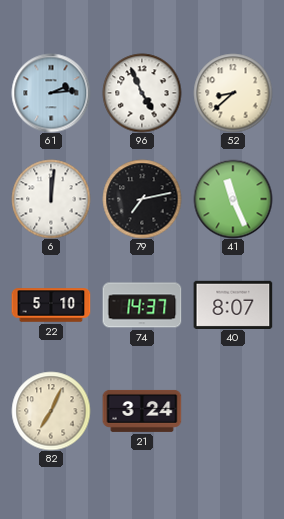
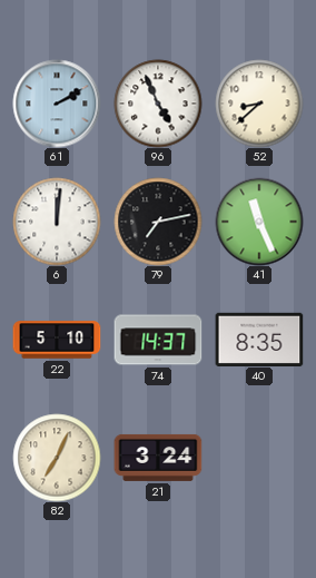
61: 2:14 -> 2:10 (57, 104)
40: 8:07 -> 8:35 (259, 339)
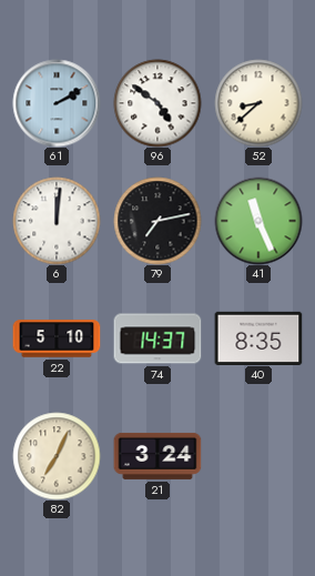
96: 4:56 -> 4:51 (157, 103)
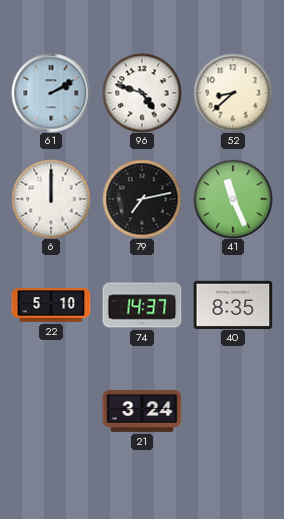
96: 4:51 -> 4:48 (142, 93)
6: 12:01 -> 12:00 (51, 199)
82: 7:04 -> none (57, 456)
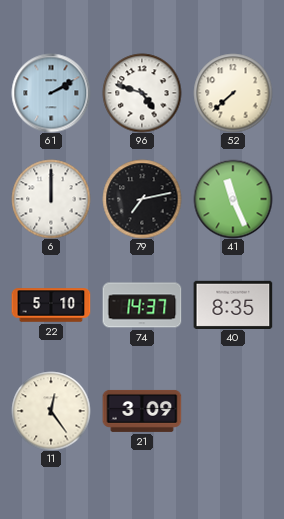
52: 8:38 -> 7:38 (233, 93)
11: none -> 12:24 (51, 411)
21: 3:24 -> 3:09 (142, 411)
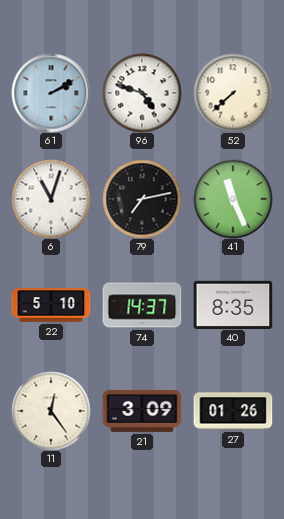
6: 12:00 -> 11:03 (51, 199)
27: none -> 01:26 (233, 411)
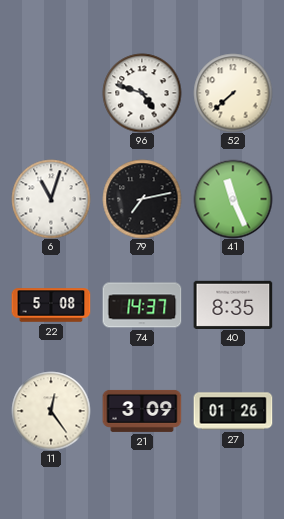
61: 2:10 -> none (51, 93)
22: 5:10 -> 5:08 (51, 305)
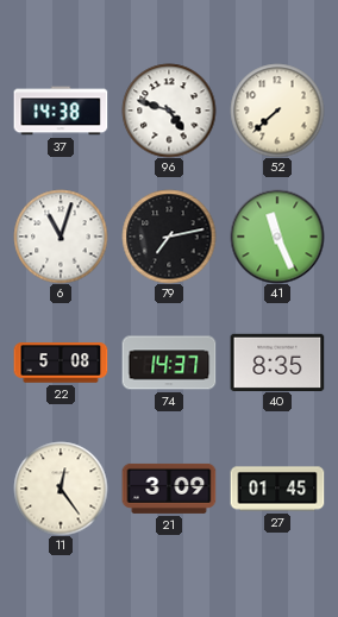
37: none -> 14:38 (61, 111)
27: 01:26 -> 01:45 (277, 489)
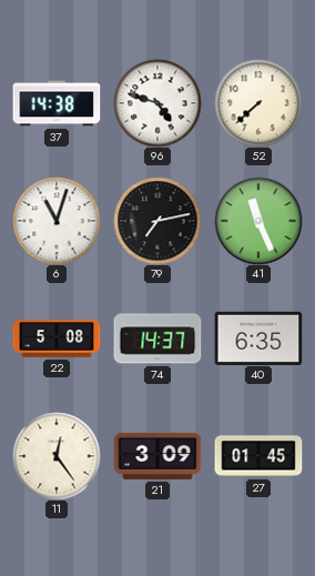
40: 8:35 -> 6:35 (258, 337)
